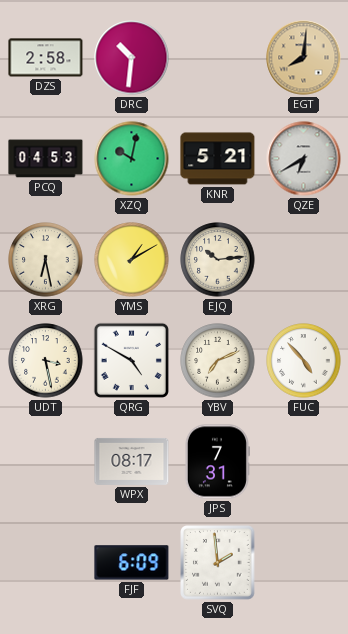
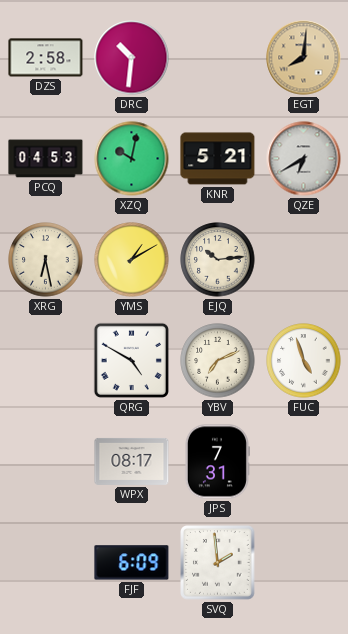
UDT: 3:28 -> none (46, 361)
FUC: 4:53 -> 4:57 (304, 361)
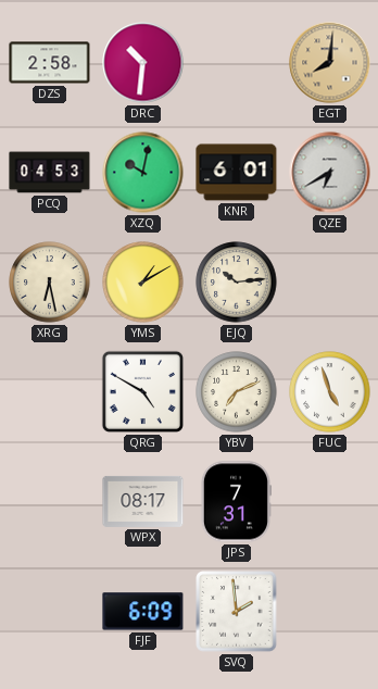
KNR: 5:21 -> 6:01 (237, 173)
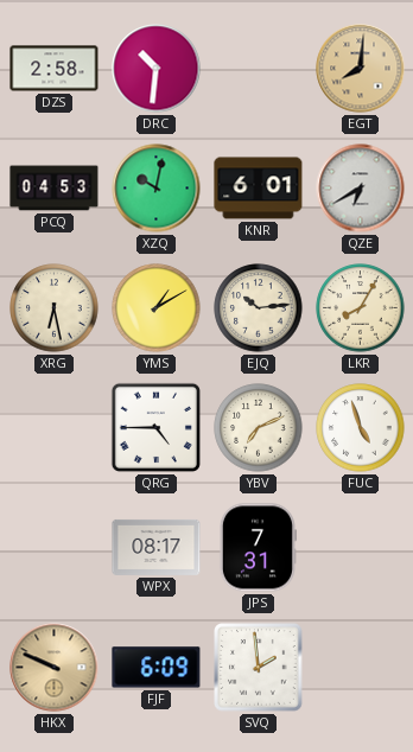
LKR: none -> 8:05 (361, 308)
QRG: 4:50 -> 4:45 (155, 427)
HKX: none -> 9:49 (55, 668)
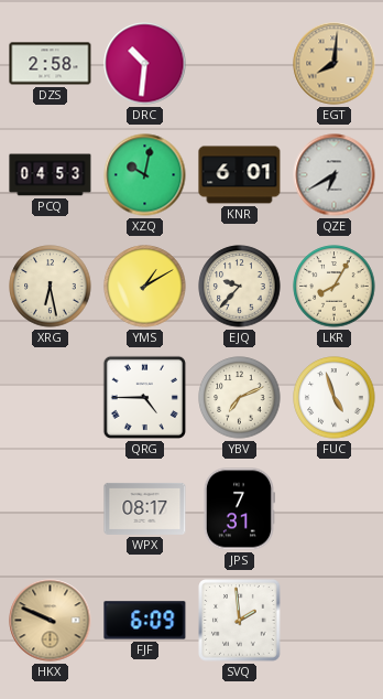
EJQ: 10:14 -> 9:37 (240, 287)
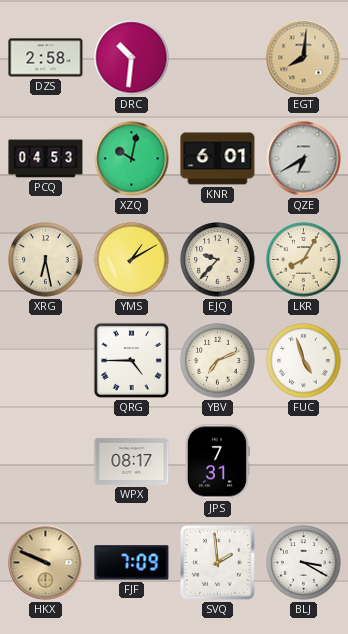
FJF: 6:09 -> 7:09 (132, 563)
BLJ: none -> 3:20 (304, 563)
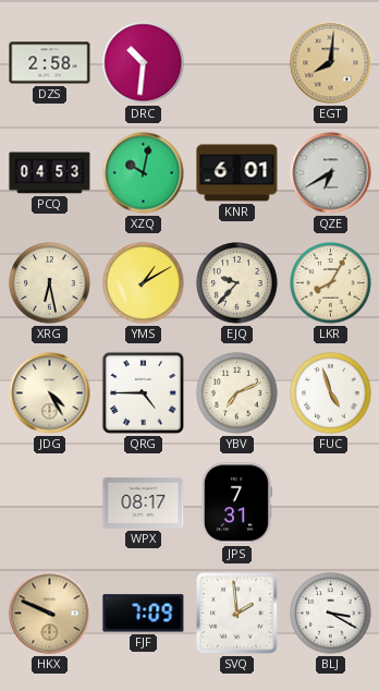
JDG: none -> 4:25 (50, 393)
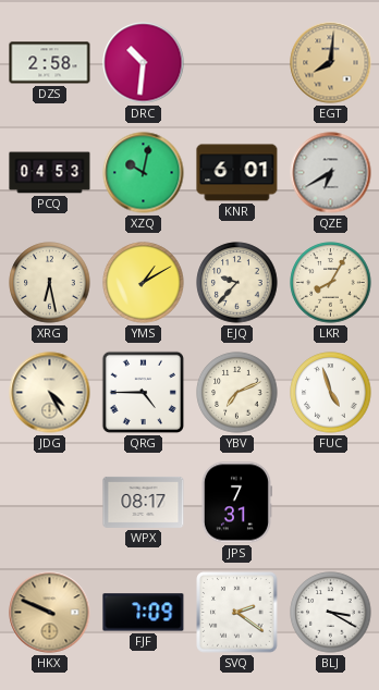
SVQ: 1:59 -> 2:21 (237, 613)
